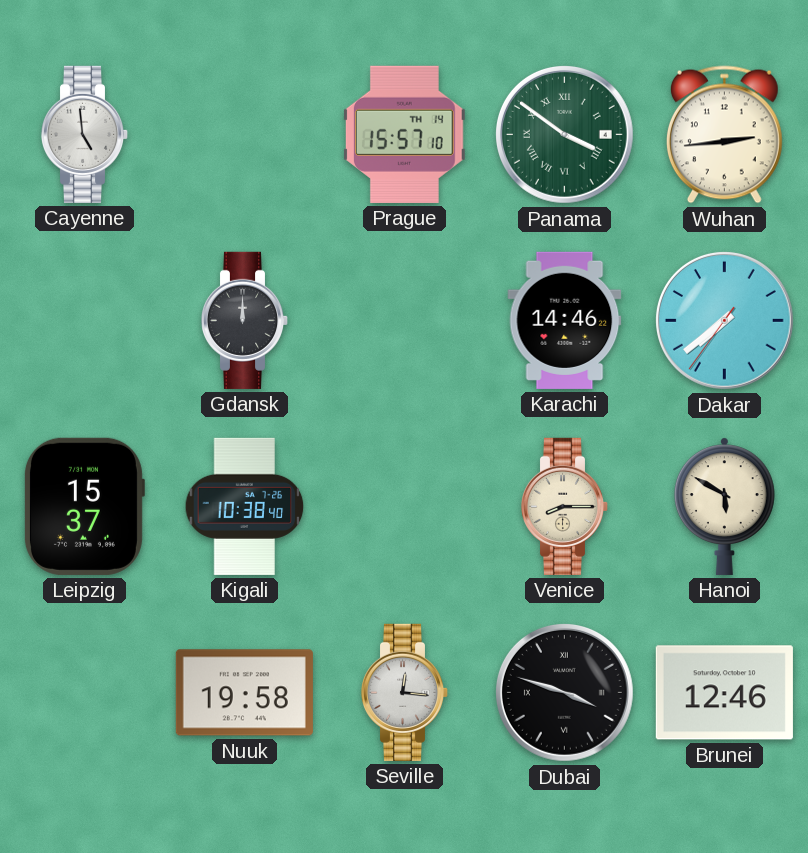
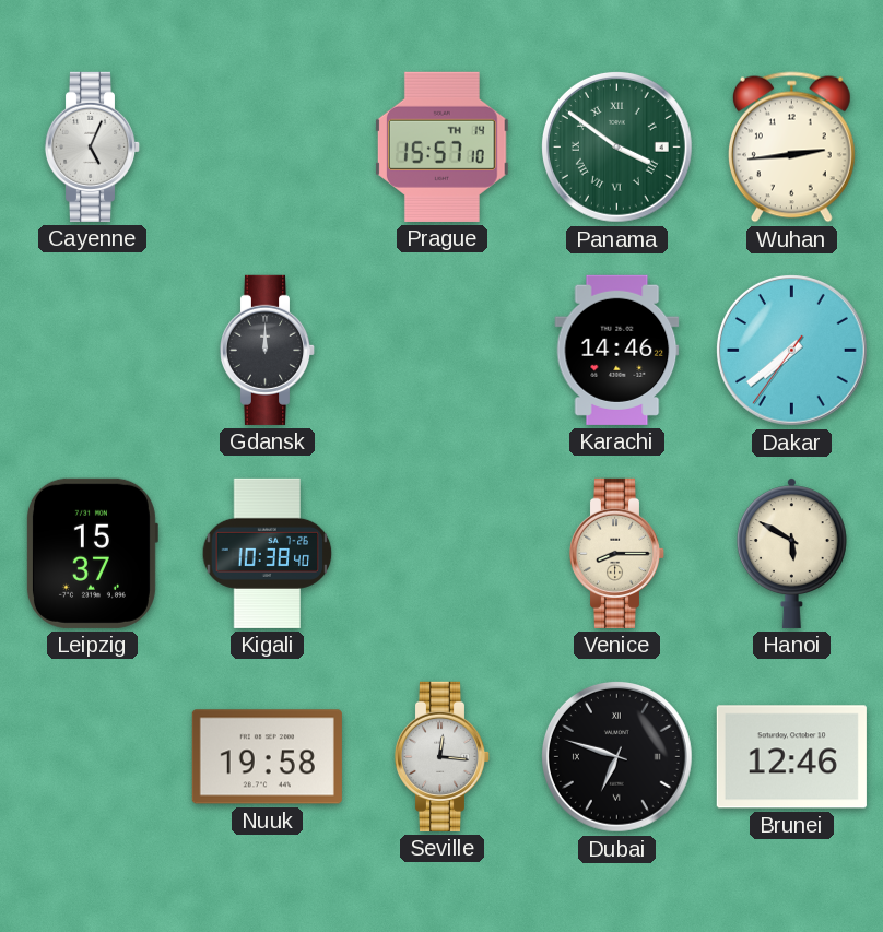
Cayenne: 4:59 -> 5:04 (93, 146)
Dubai: 3:48 -> 6:48 (616, 756)
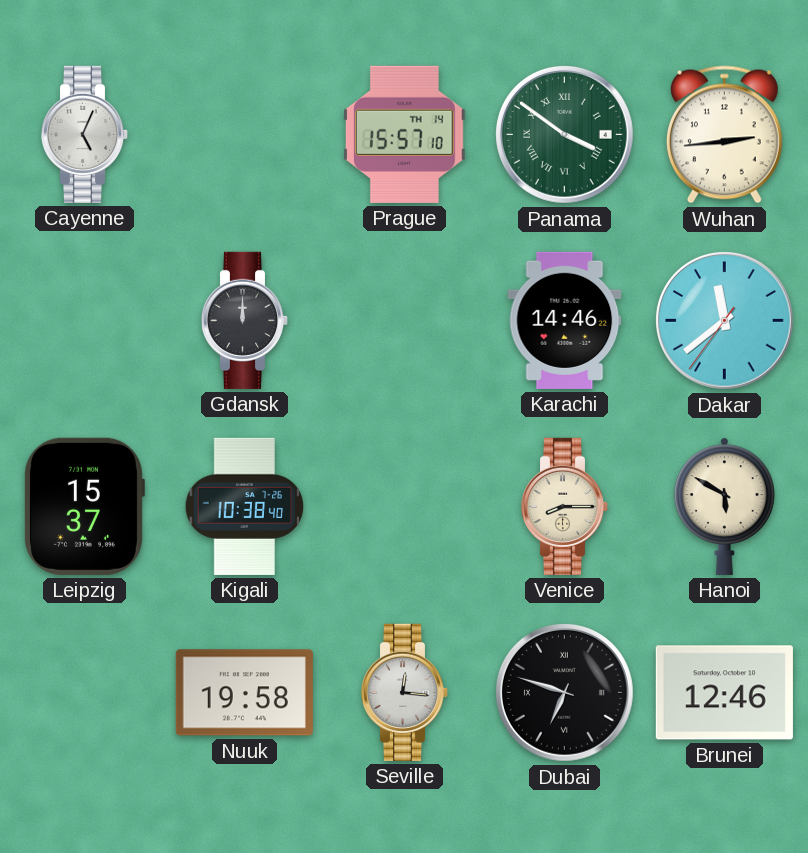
Dakar: 7:38 -> 11:38 (724, 320)
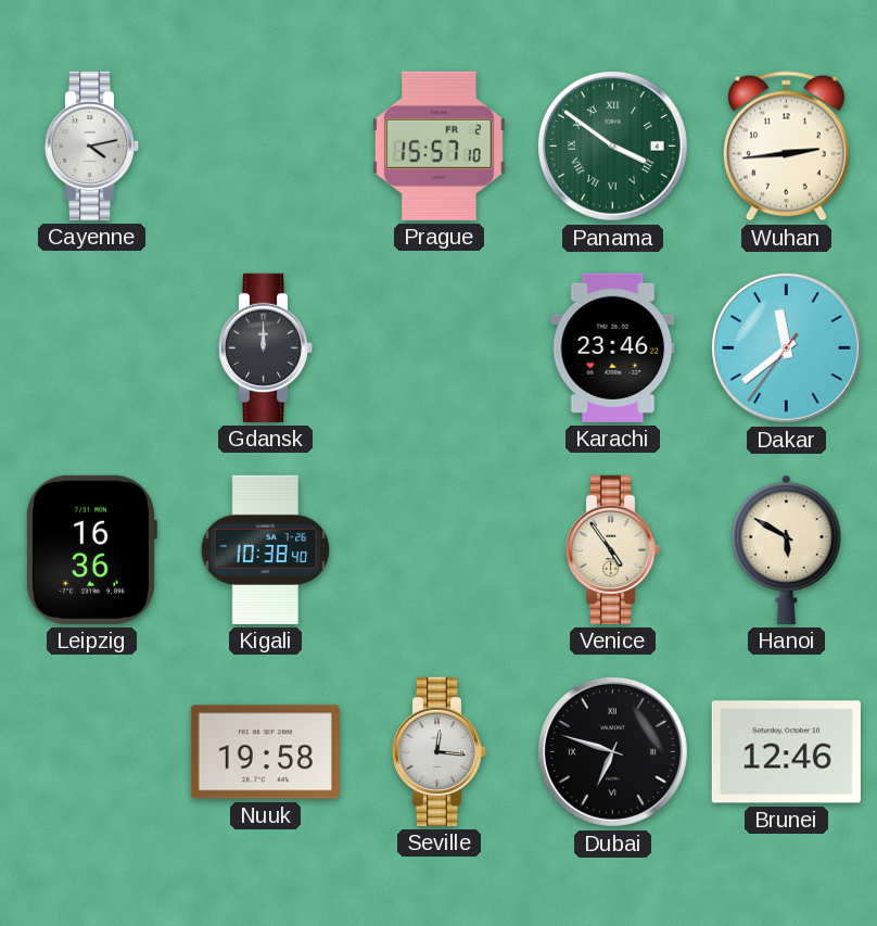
Cayenne: 5:04 -> 4:13 (92, 145)
Prague date: TH 14 -> FR 2 (438, 145)
Karachi: 14:46 -> 23:46 (613, 347)
Leipzig: 15:37 -> 16:36 (91, 549)
Venice: 8:15 -> 4:54 (613, 549)
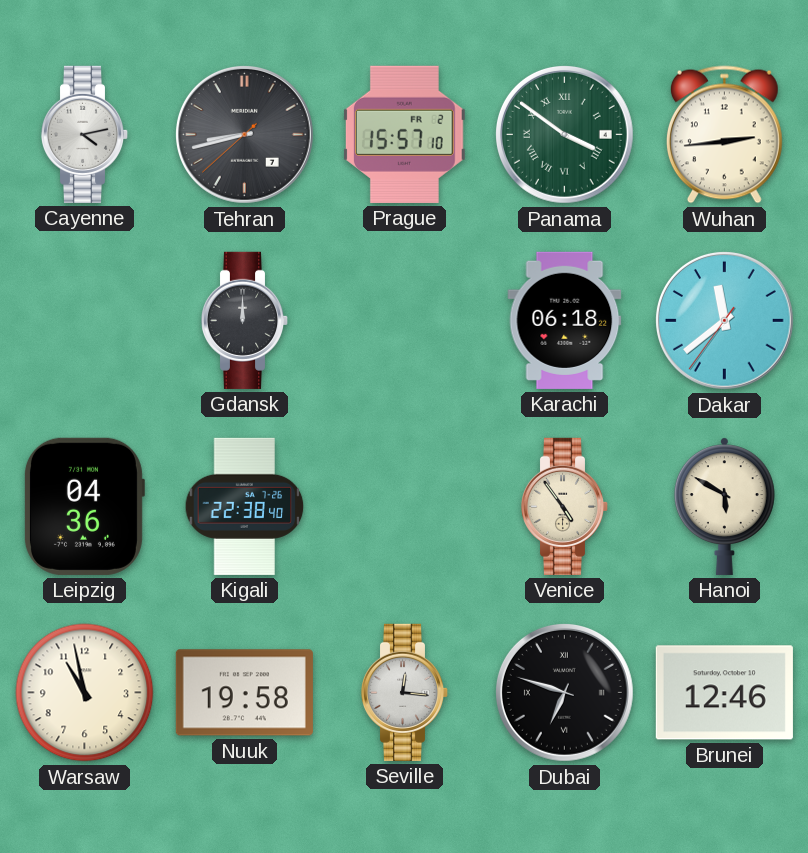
Tehran: none -> 8:42 (244, 134)
Karachi: 23:46 -> 06:18 (565, 320)
Leipzig: 16:36 -> 04:36 (84, 506)
Kigali: 10:38 -> 22:38 (245, 506)
Warsaw: none -> 10:58 (85, 693)
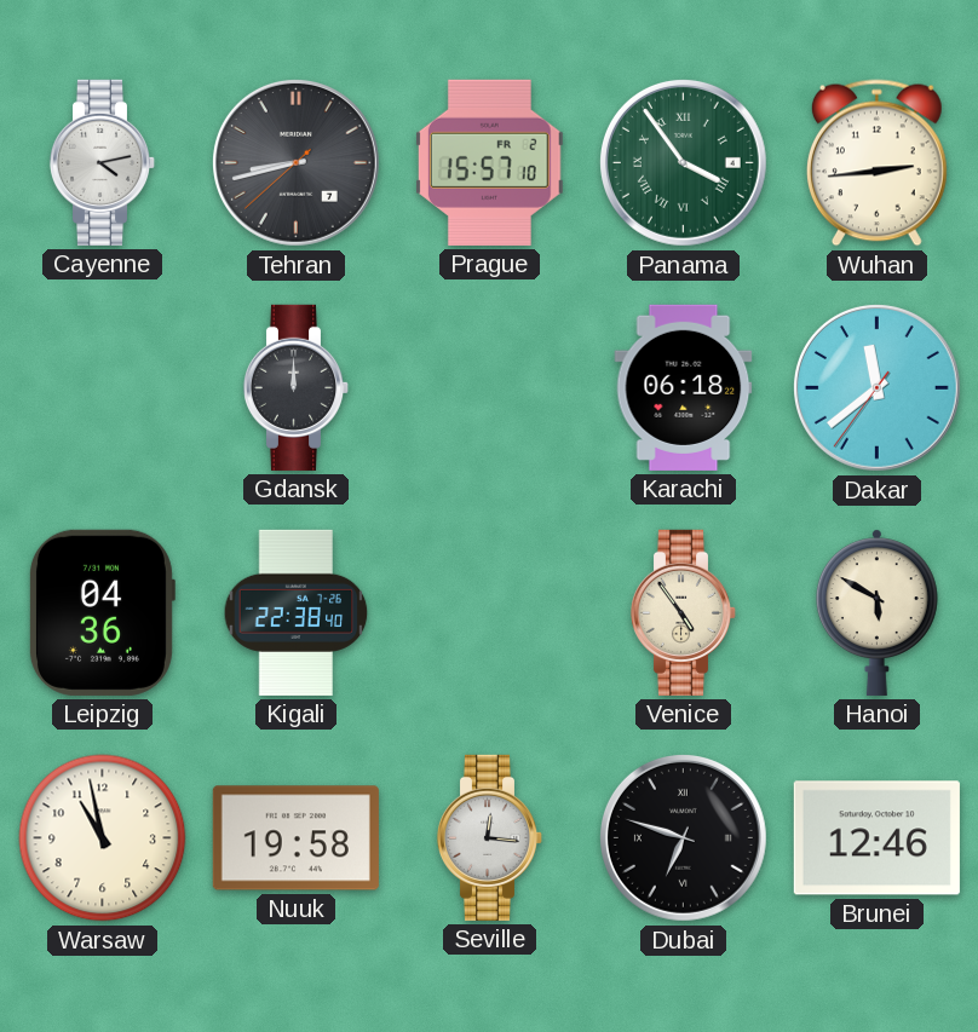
Panama: 3:51 -> 3:54 (683, 162)
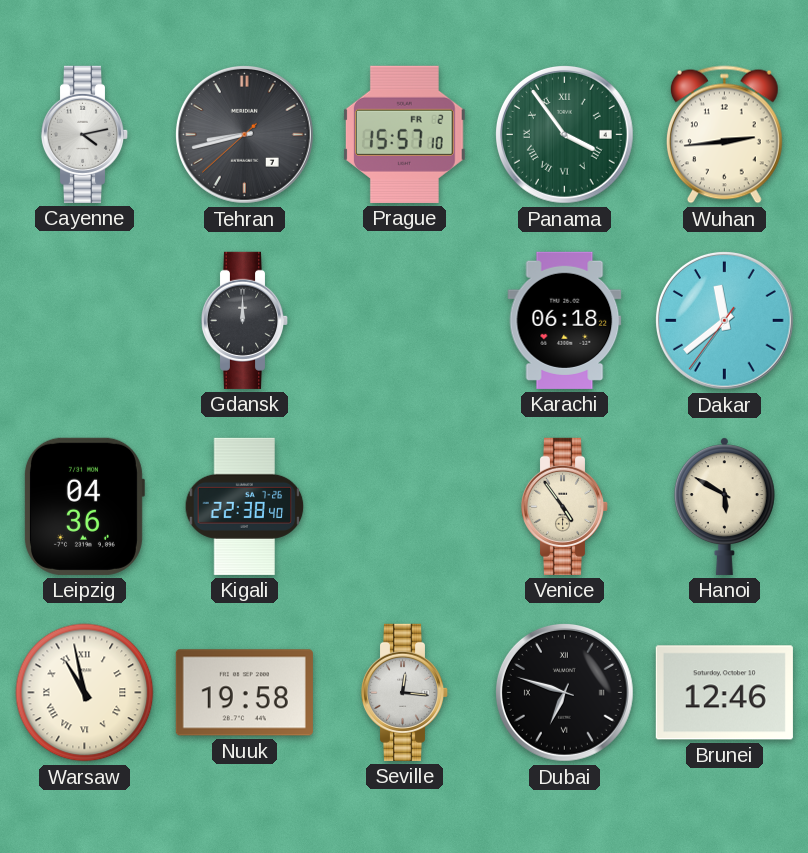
Warsaw numerals: Arabic -> Roman (85, 693)
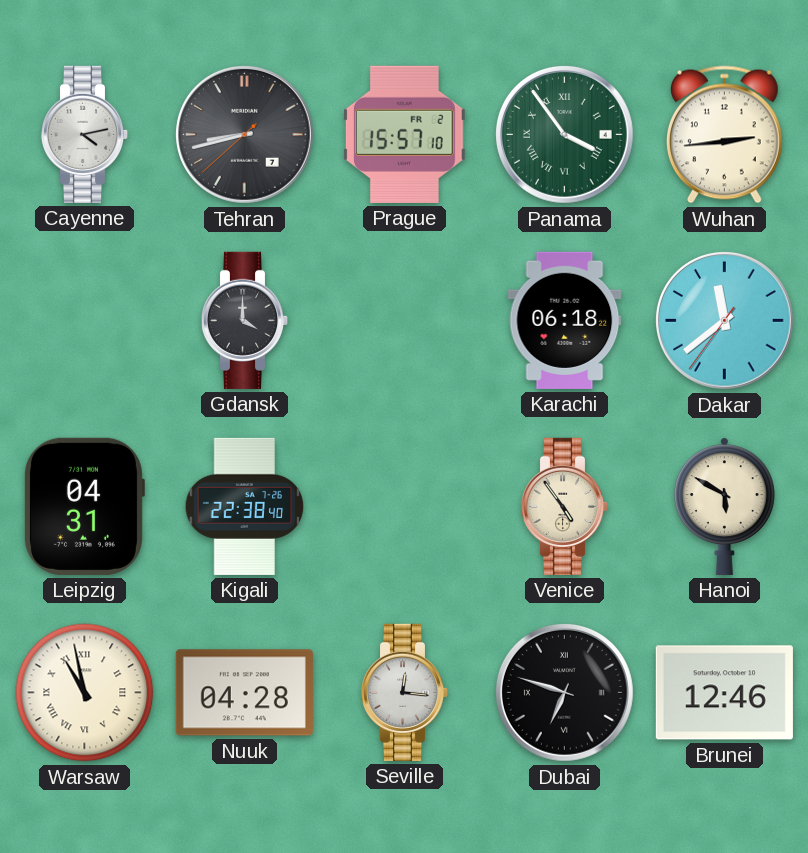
Gdansk: 12:00 -> 4:00 (245, 320)
Leipzig: 04:36 -> 04:31 (84, 506)
Nuuk: 19:58 -> 04:28 (244, 693)
